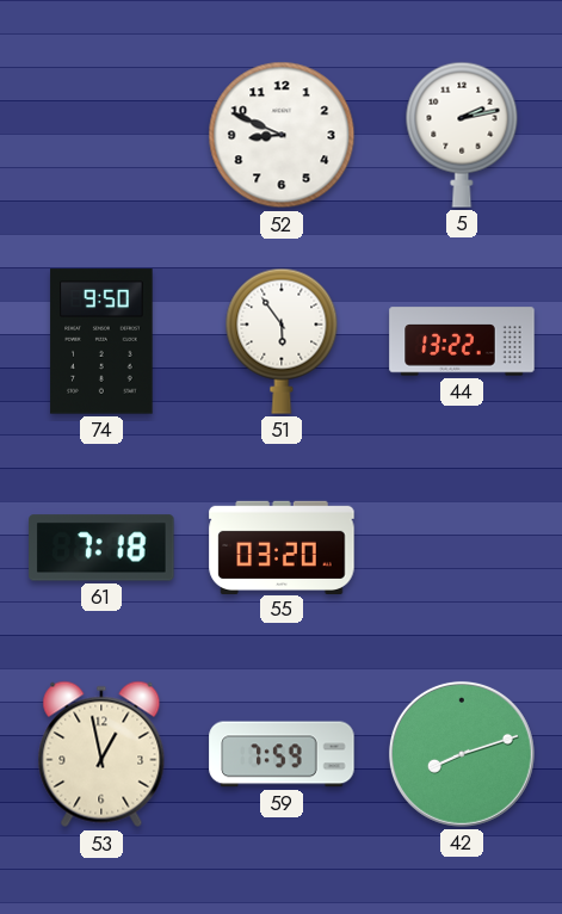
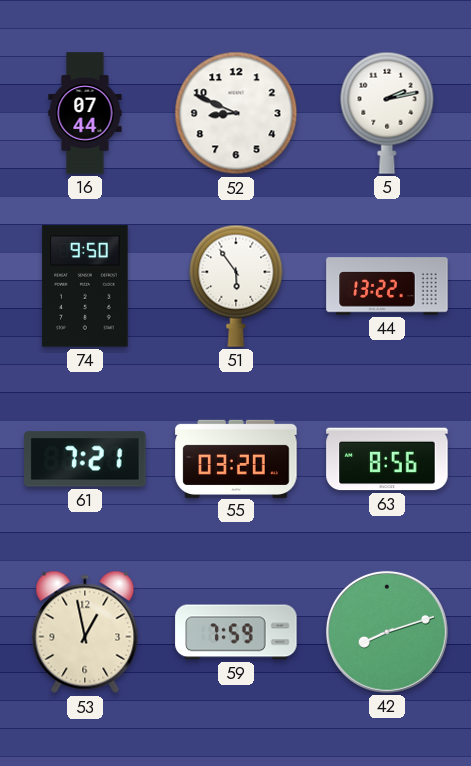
16: none -> 07:44 (85, 113)
61: 7:18 -> 7:21 (85, 459)
63: none -> 8:56 (387, 459)
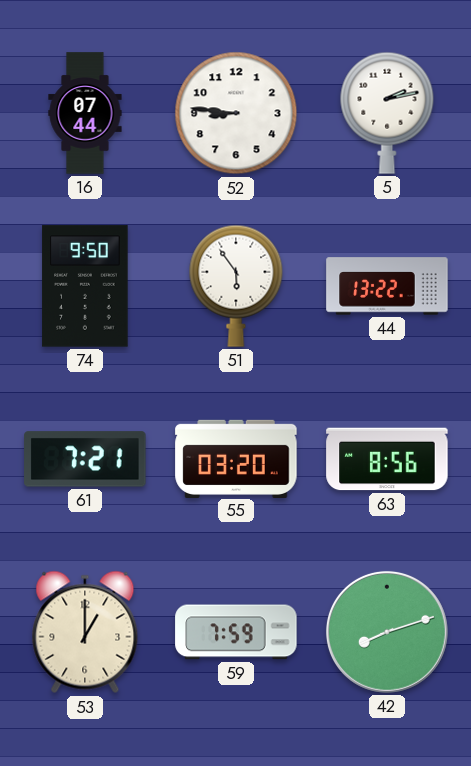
52: 8:49 -> 8:46 (236, 113)
53: 12:58 -> 1:00 (85, 632)
